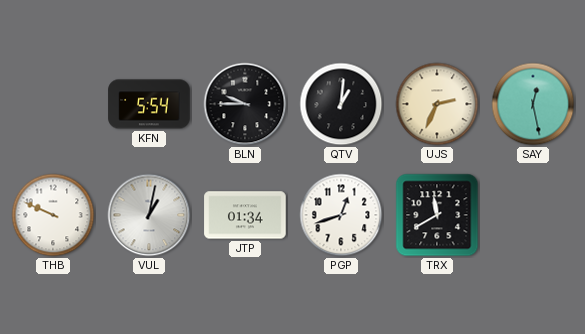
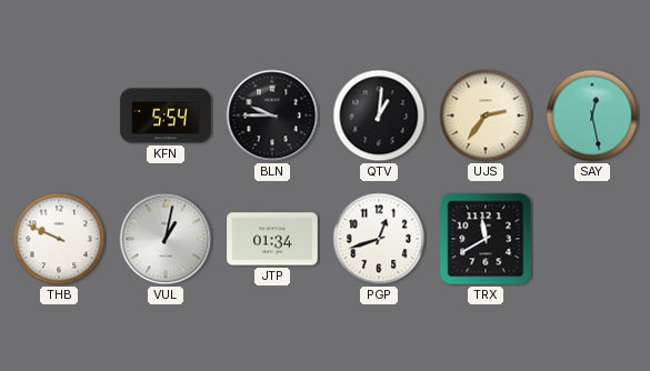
UJS: 2:34 -> 2:36 (486, 116)
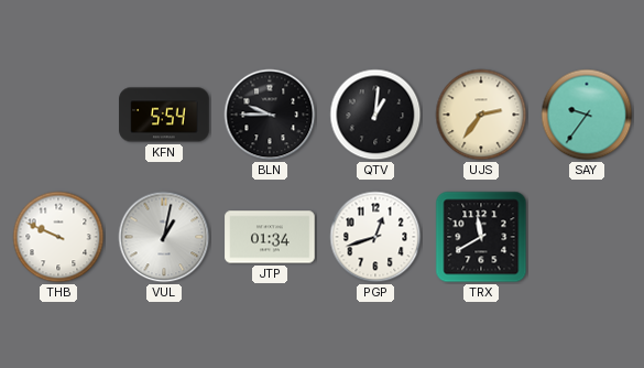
SAY: 12:28 -> 9:36 (587, 115)
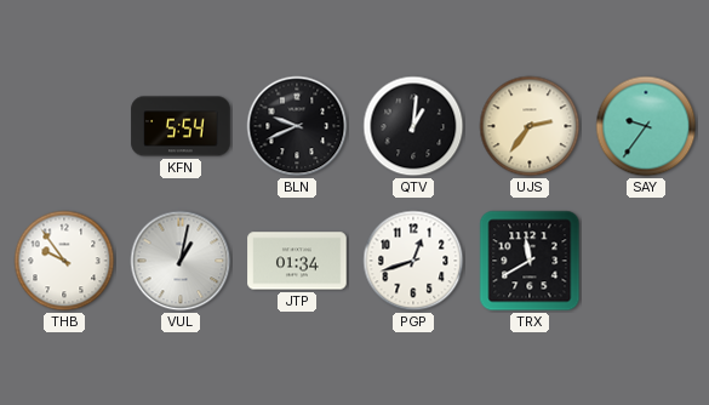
BLN: 9:45 -> 9:41 (297, 126)
THB: 9:49 -> 9:54 (64, 261)
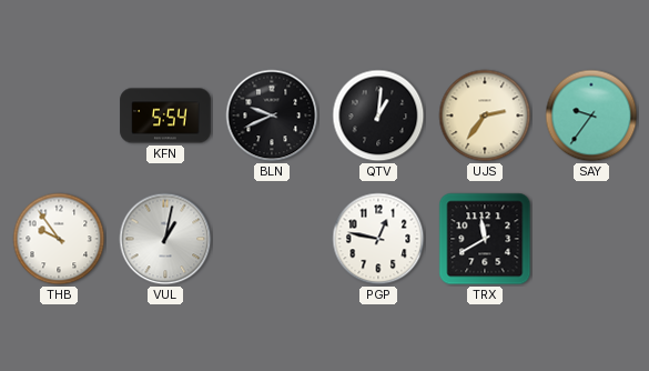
JTP: 01:34 -> none (297, 261)
PGP: 12:42 -> 12:47 (378, 239)
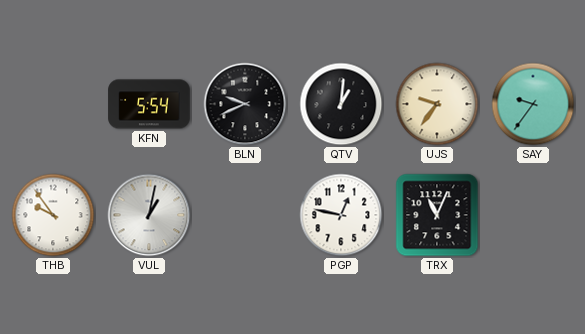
UJS: 2:36 -> 9:36 (437, 104)
TRX: 11:40 -> 11:04 (437, 215)
